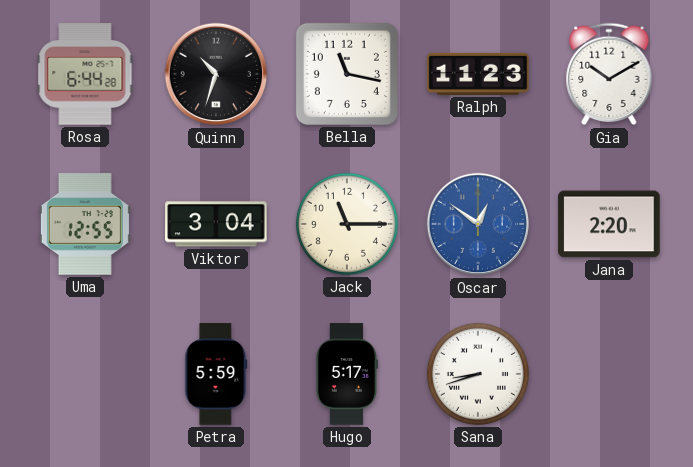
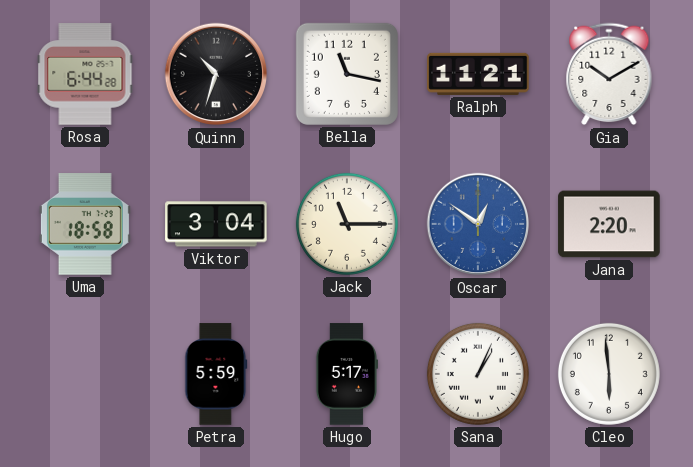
Ralph: 11:23 -> 11:21 (478, 74)
Uma: 12:55 -> 18:58 (85, 224)
Sana: 8:42 -> 1:04 (478, 374)
Cleo: none -> 5:59 (609, 374)
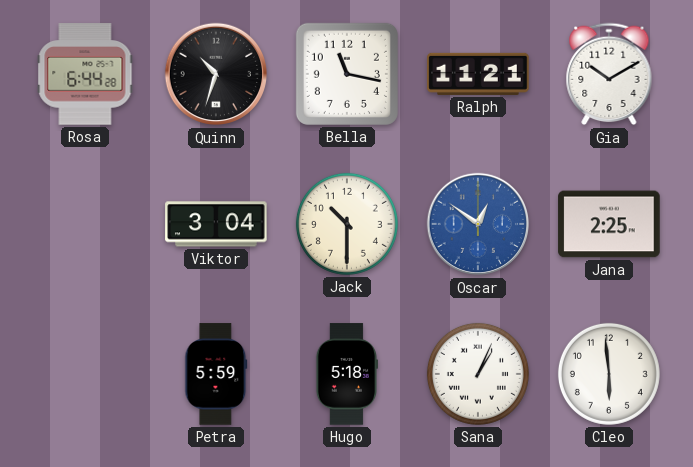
Uma: 18:58 -> none (85, 224)
Jack: 11:15 -> 10:30 (347, 224)
Jana: 2:20 -> 2:25 (609, 224)
Hugo: 5:17 -> 5:18 (346, 374)
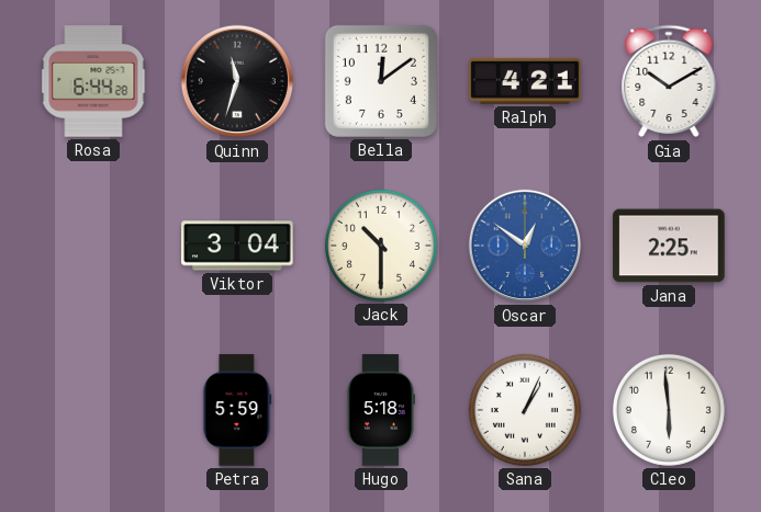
Quinn: 10:33 -> 11:33 (237, 81)
Bella: 11:17 -> 12:09 (381, 81)
Ralph: 11:21 -> 4:21 (525, 81)
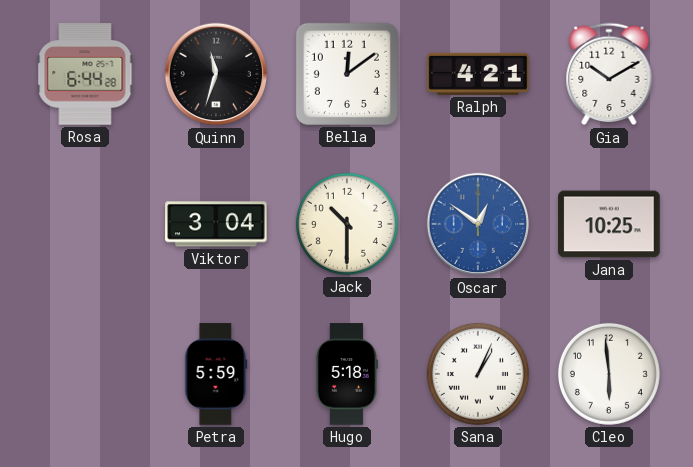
Jana: 2:25 -> 10:25 (609, 224)
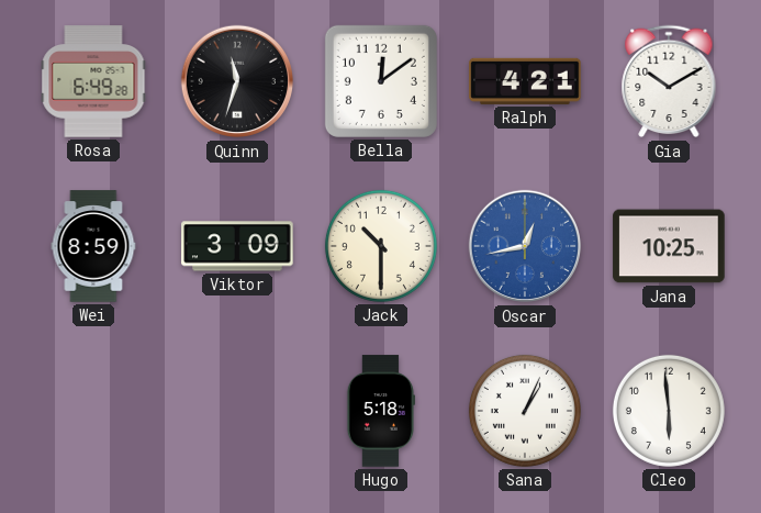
Rosa: 6:44 -> 6:49 (93, 81)
Wei: none -> 8:59 (93, 246)
Viktor: 3:04 -> 3:09 (237, 246)
Oscar: 12:51 -> 12:43 (525, 246)
Petra: 5:59 -> none (216, 374)
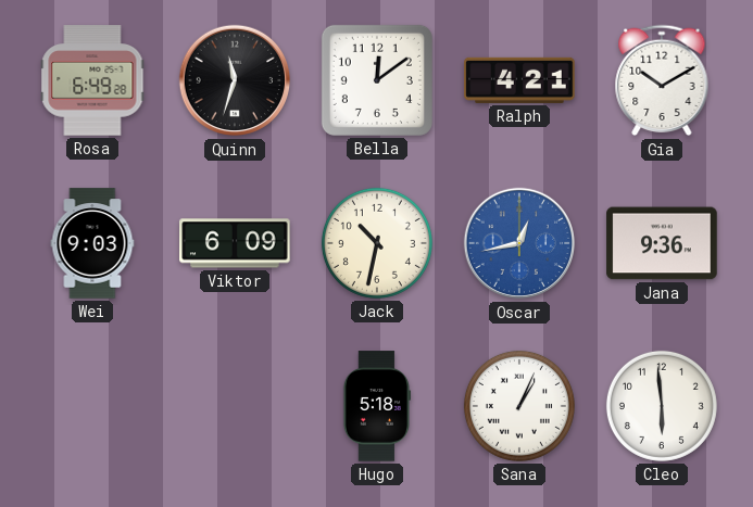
Wei: 8:59 -> 9:03 (92, 243)
Viktor: 3:09 -> 6:09 (235, 243)
Jack: 10:30 -> 10:32 (377, 243)
Jana: 10:25 -> 9:36 (662, 243)
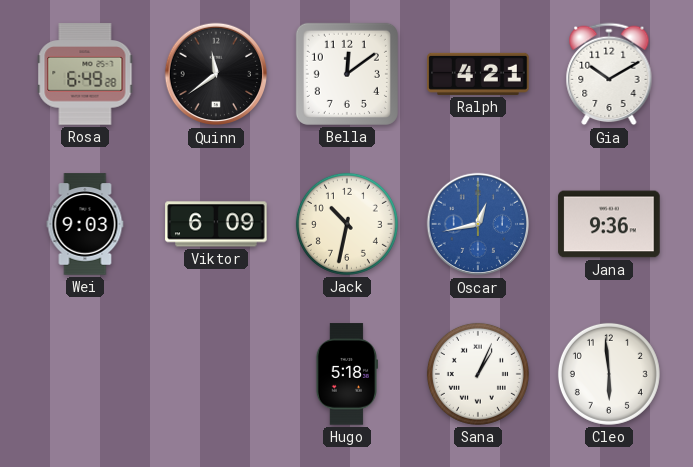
Quinn: 11:33 -> 11:39 (216, 74)
